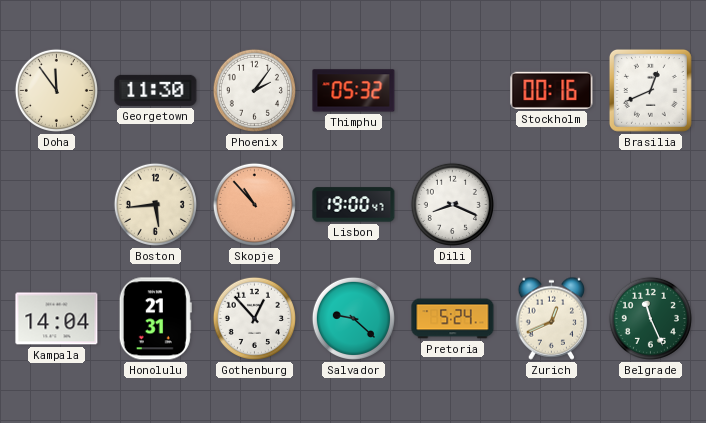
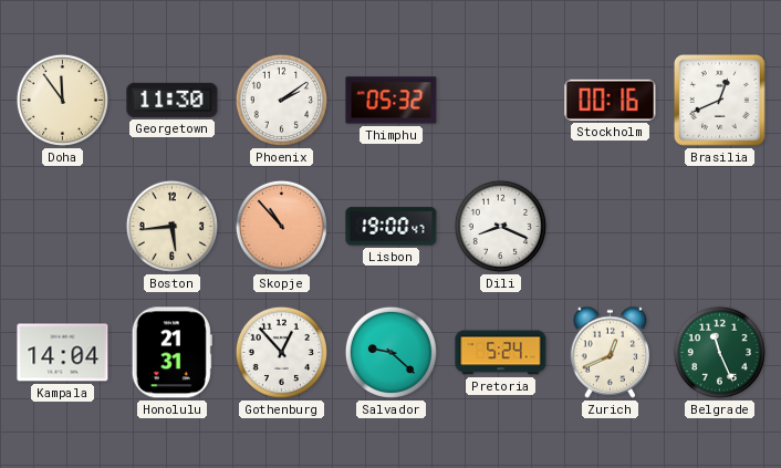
Phoenix: 2:06 -> 2:09 (281, 100)
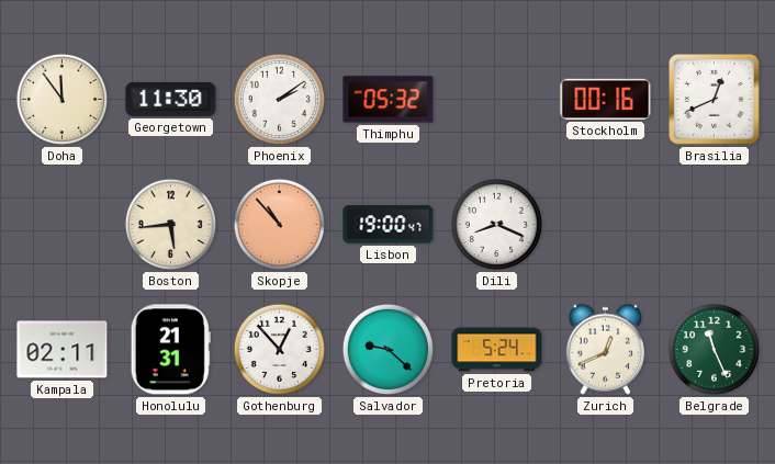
Kampala: 14:04 -> 02:11 (63, 350)
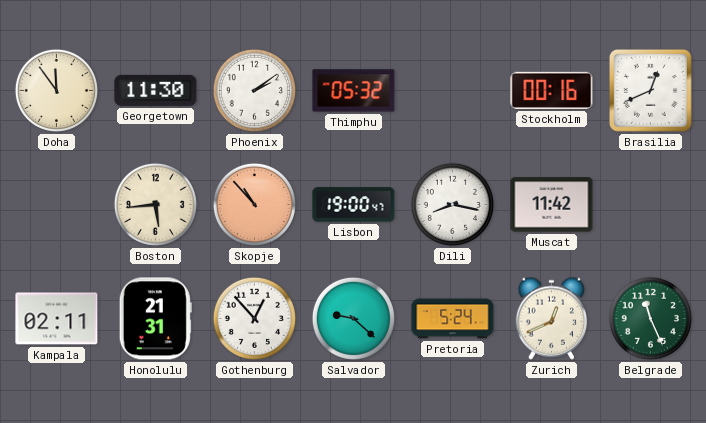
Dili: 8:19 -> 8:17 (452, 204)
Muscat: none -> 11:42 (552, 205)
